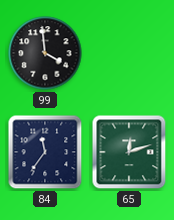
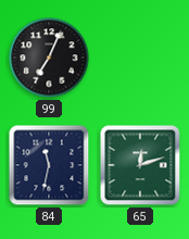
99: 3:59 -> 7:04 (49, 58)
84: 11:36 -> 11:32 (49, 165)
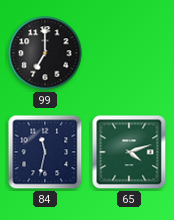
99: 7:04 -> 7:00 (45, 53)
65: 12:12 -> 4:12 (129, 152)
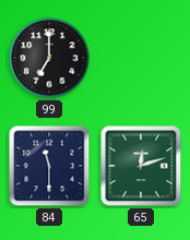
84: 11:32 -> 11:30 (49, 166)
65: 4:12 -> 12:12 (141, 166)
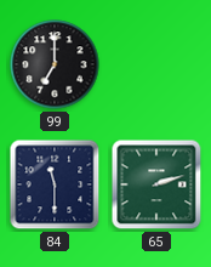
65: 12:12 -> 2:12 (156, 184)
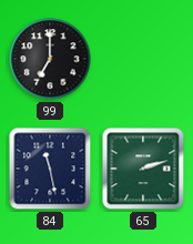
84: 11:30 -> 11:28 (50, 169)
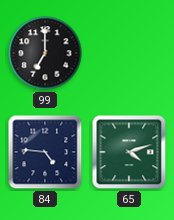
84: 11:28 -> 4:46 (45, 152)
65: 2:12 -> 4:12 (129, 152)
